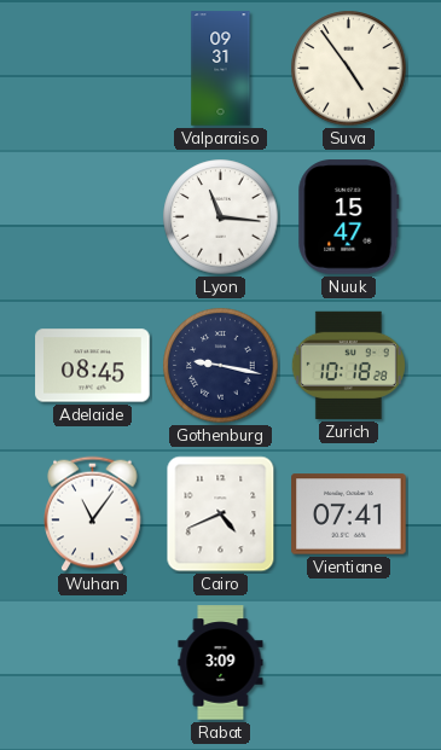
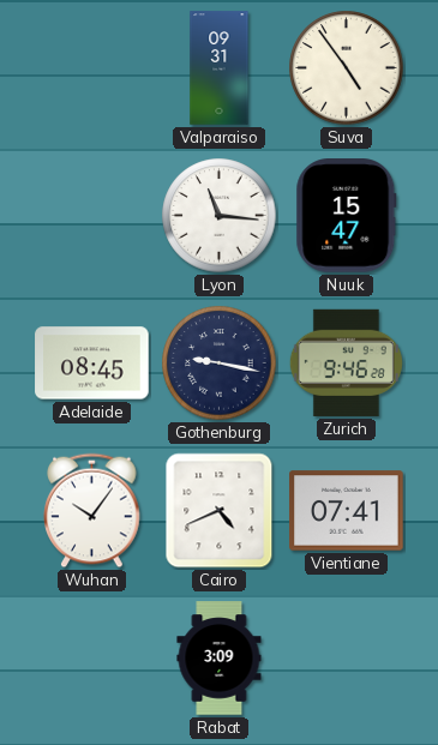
Zurich: 10:18 -> 9:46 (346, 362)
Wuhan: 11:06 -> 10:06 (92, 511)
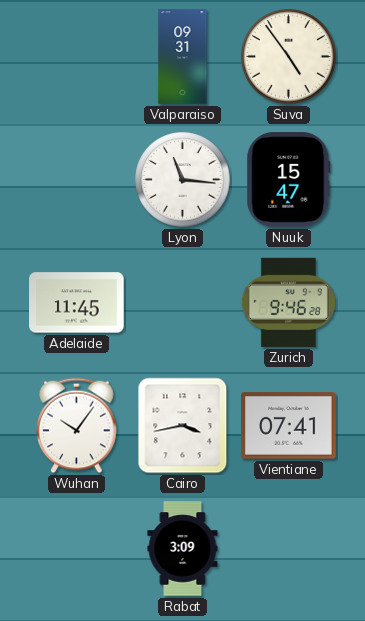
Adelaide: 08:45 -> 11:45 (77, 303)
Gothenburg: 9:17 -> none (220, 364)
Cairo: 4:41 -> 3:43 (183, 426)
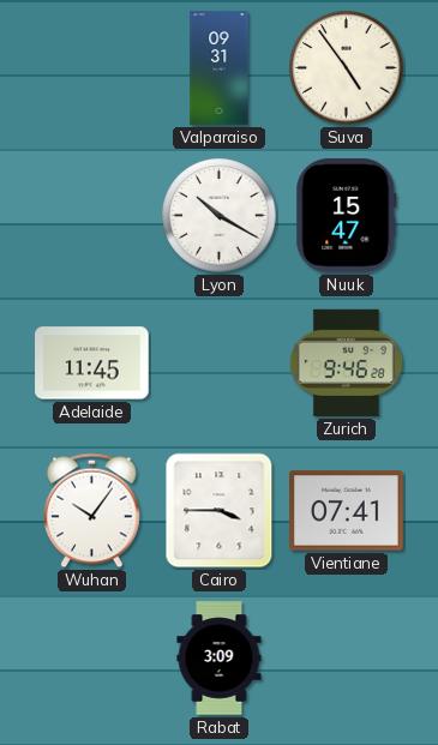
Lyon: 11:16 -> 10:20 (220, 216)
Cairo: 3:43 -> 3:45 (220, 511)
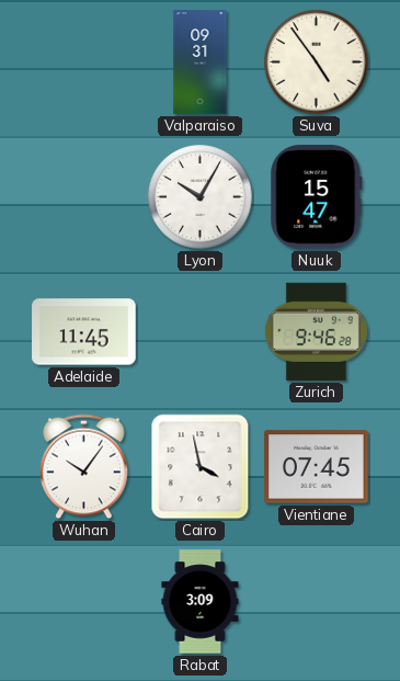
Lyon: 10:20 -> 10:05 (201, 197)
Cairo: 3:45 -> 3:58 (201, 467)
Vientiane: 07:41 -> 07:45 (317, 467)
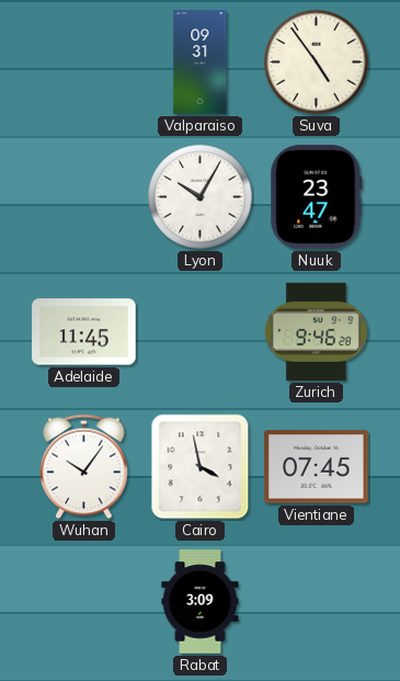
Nuuk: 15:47 -> 23:47 (317, 197)
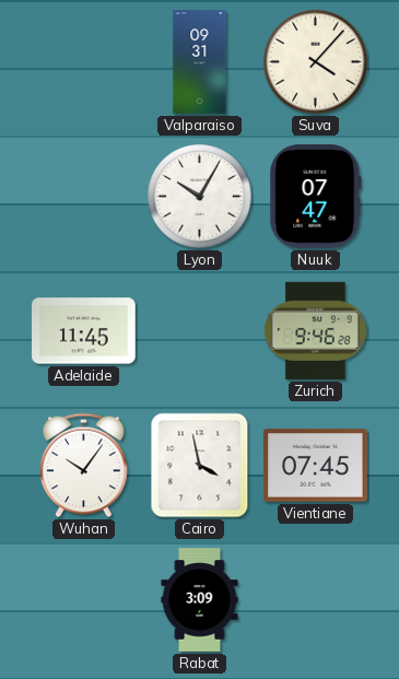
Suva: 4:54 -> 4:07 (316, 62)
Nuuk: 23:47 -> 07:47 (316, 197)
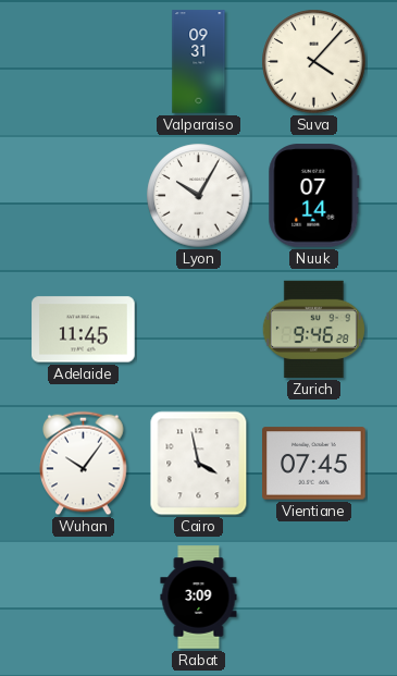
Nuuk: 07:47 -> 07:14 (314, 196)
